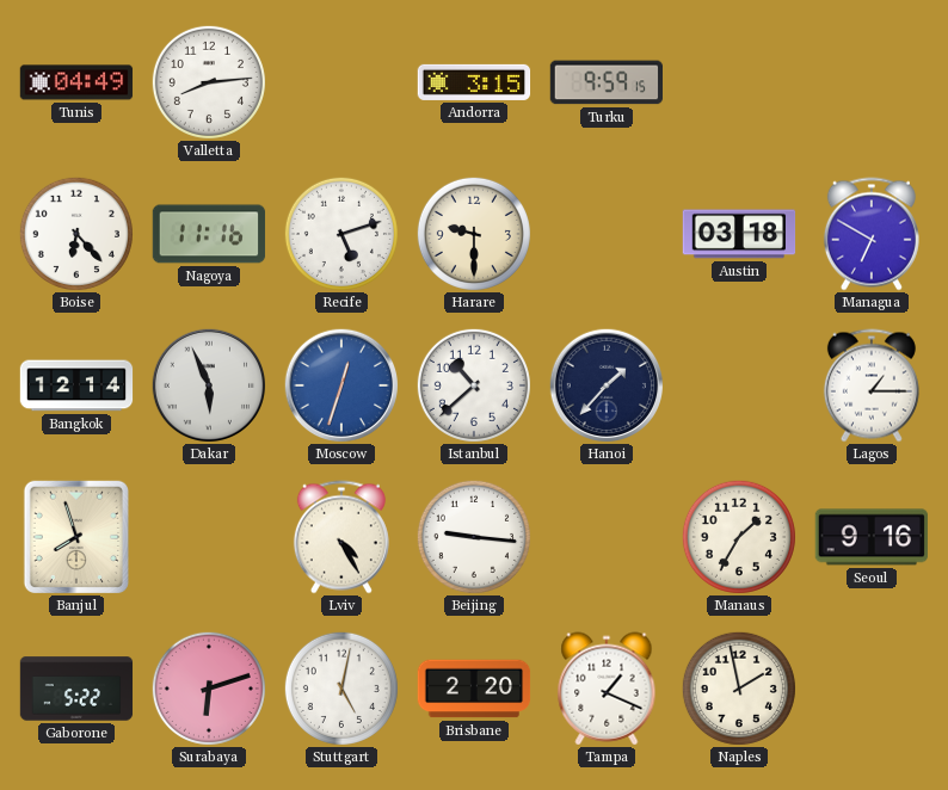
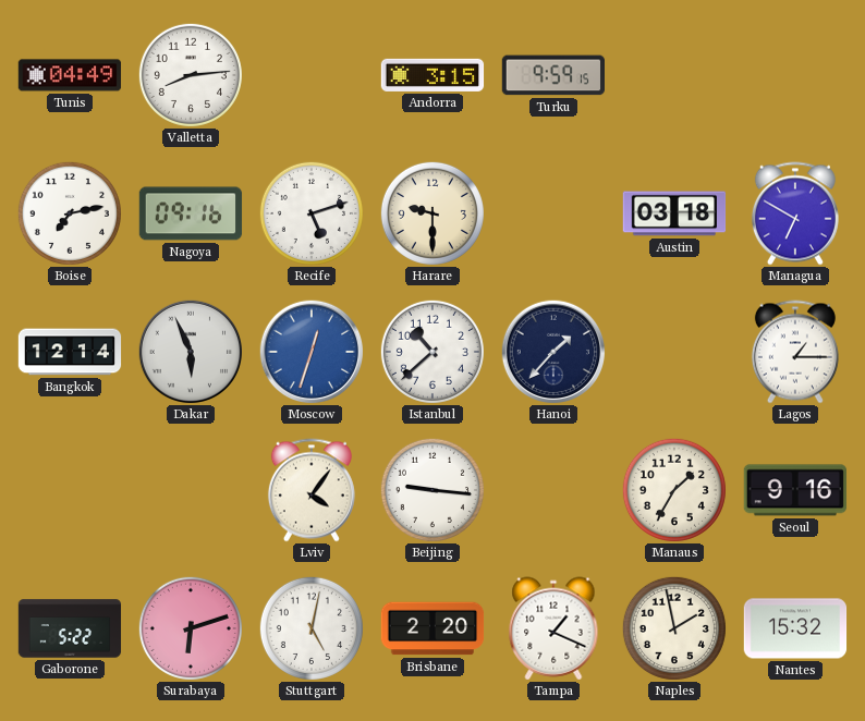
Boise: 6:23 -> 7:13 (70, 213)
Nagoya: 11:16 -> 09:16 (191, 213)
Banjul: 7:57 -> none (76, 536)
Lviv: 4:25 -> 4:06 (312, 490)
Nantes: none -> 15:32 (795, 628)
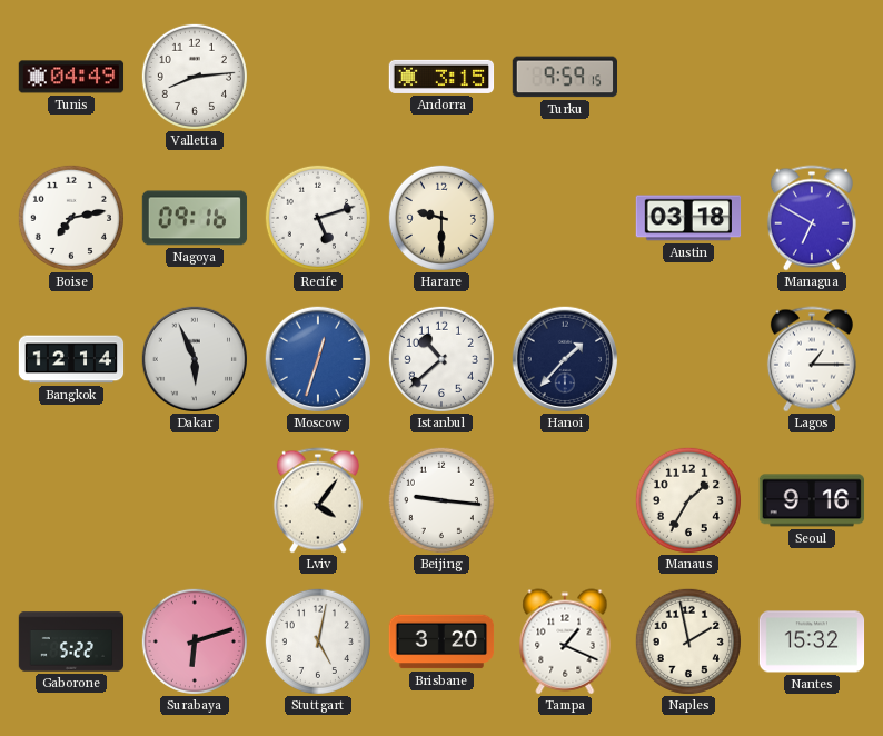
Brisbane: 2:20 -> 3:20 (441, 641)
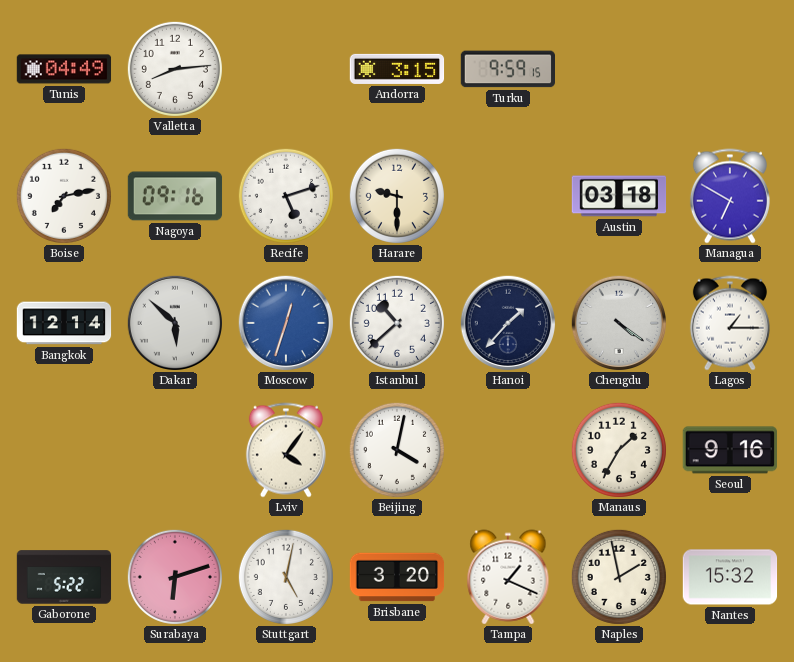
Dakar: 5:56 -> 5:52 (174, 322)
Chengdu: none -> 4:21 (618, 322)
Beijing: 9:16 -> 4:02 (397, 450)
